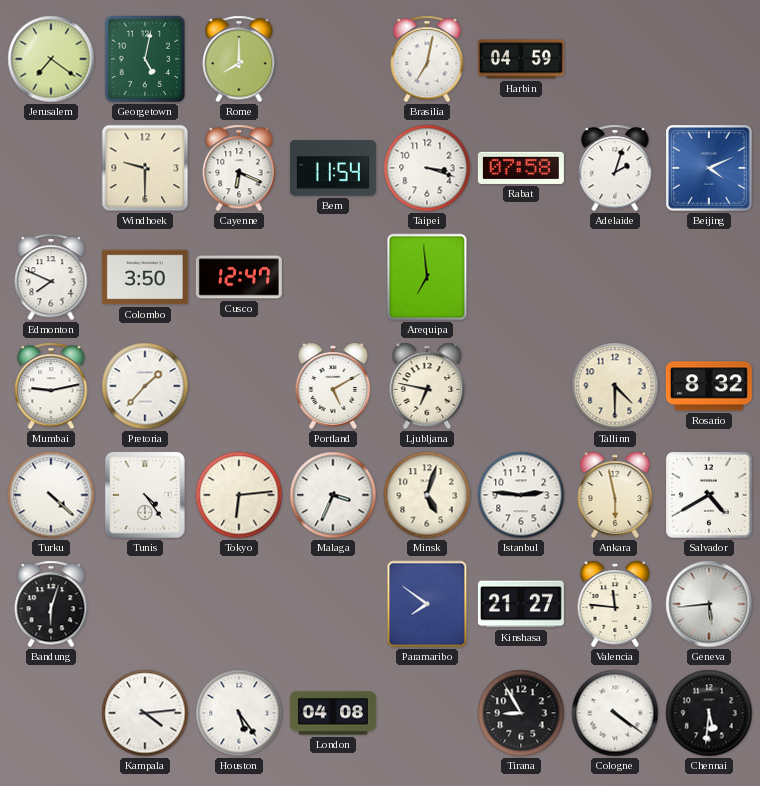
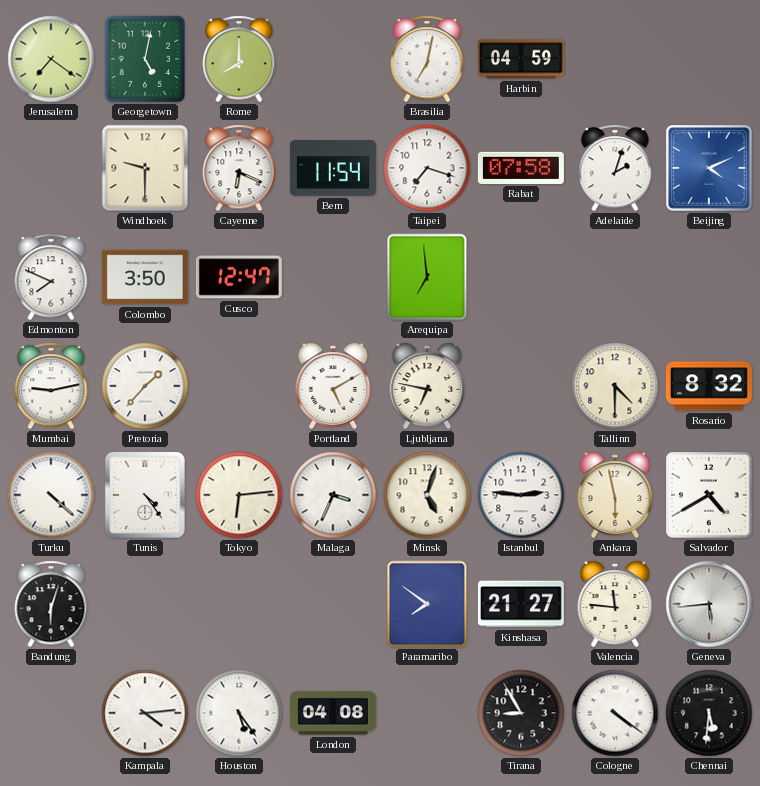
Taipei: 3:18 -> 7:18 (427, 168)
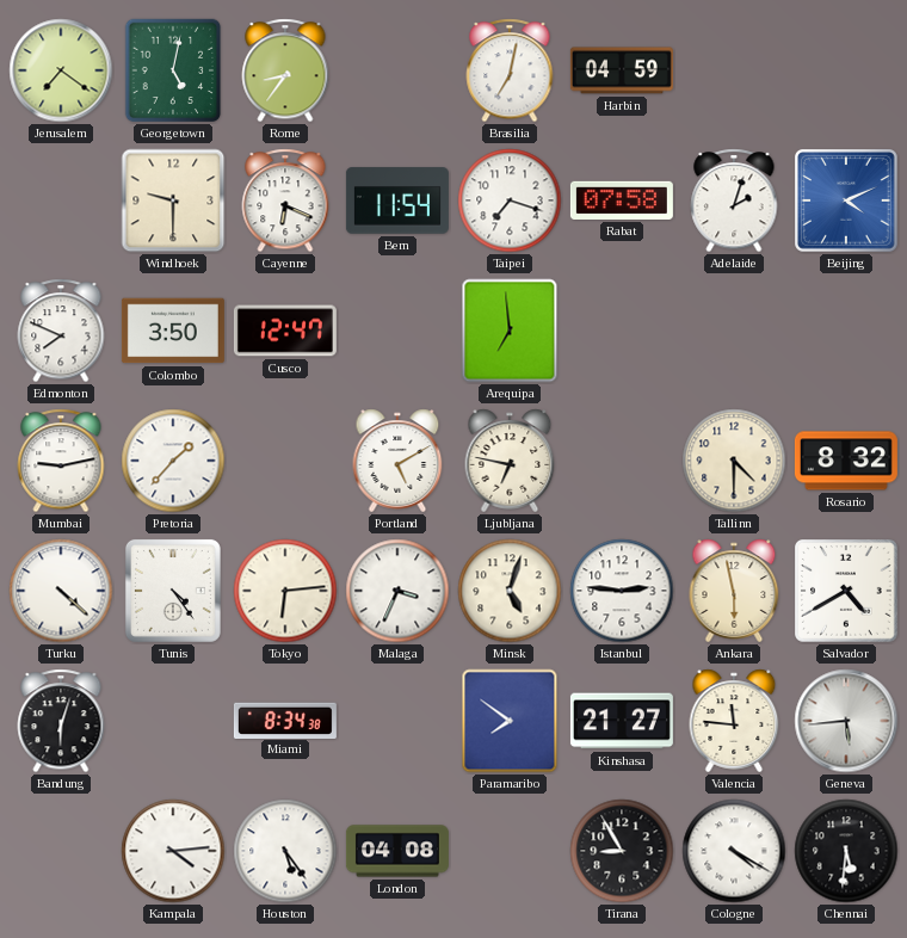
Rome: 8:00 -> 8:36 (285, 70)
Miami: none -> 8:34 (285, 720)
Cologne: 4:21 -> 4:20 (734, 851)
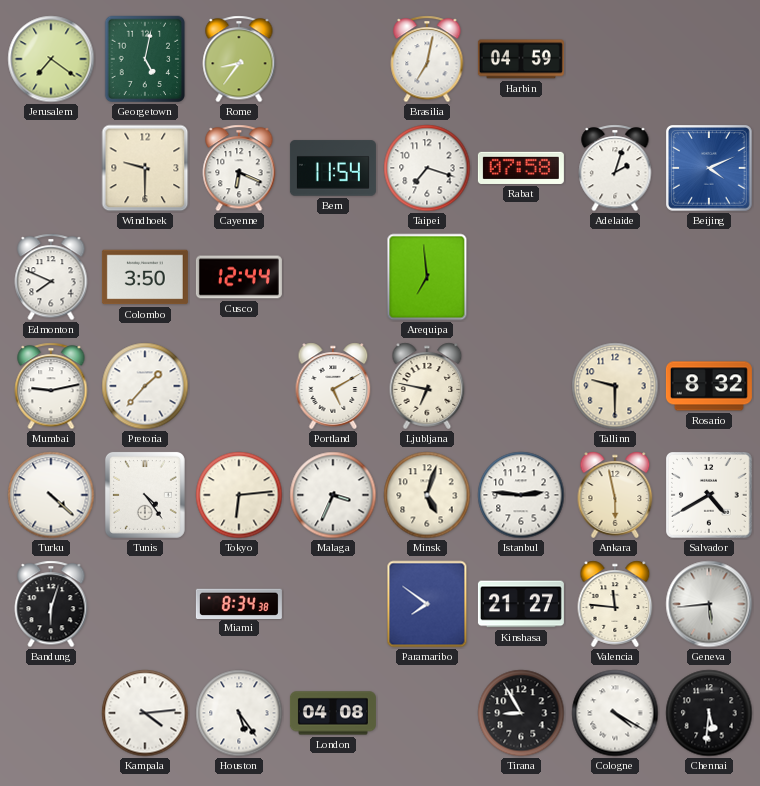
Cusco: 12:47 -> 12:44 (239, 277)
Tallinn: 4:30 -> 9:30 (615, 386)
